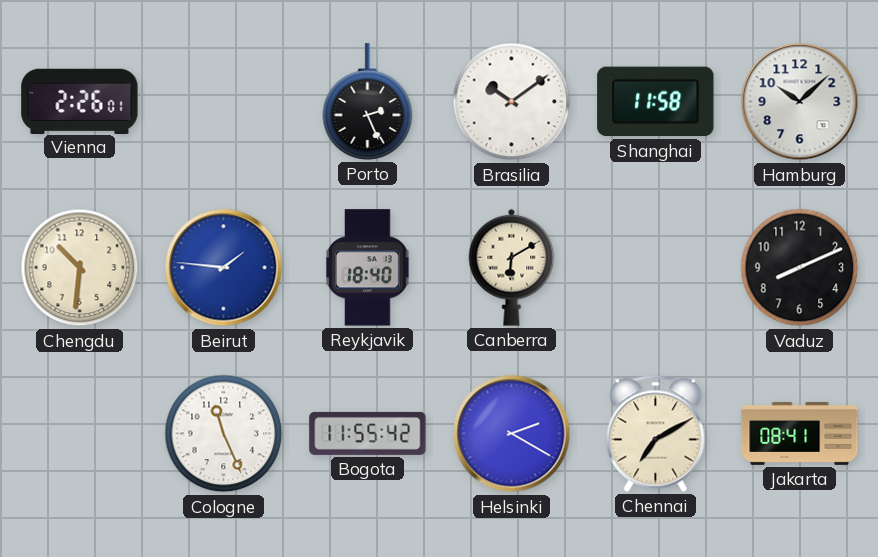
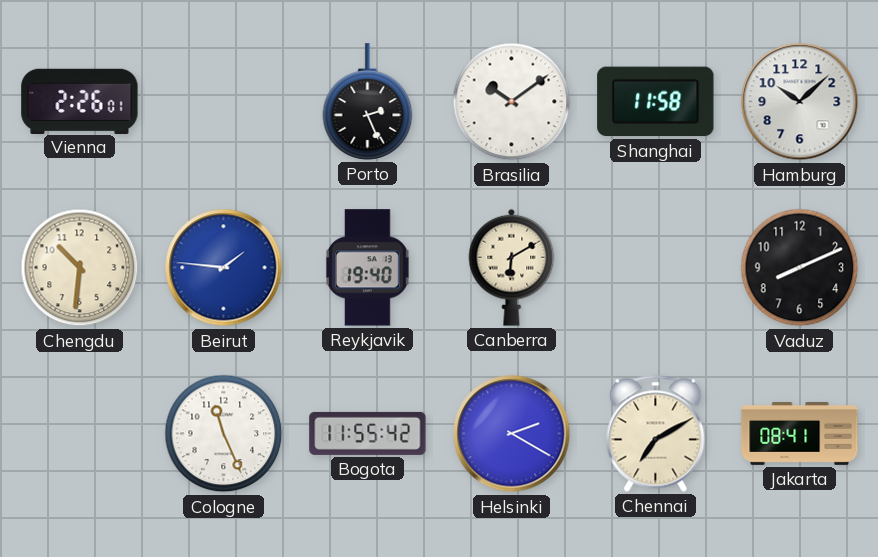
Reykjavik: 18:40 -> 19:40 (367, 268)
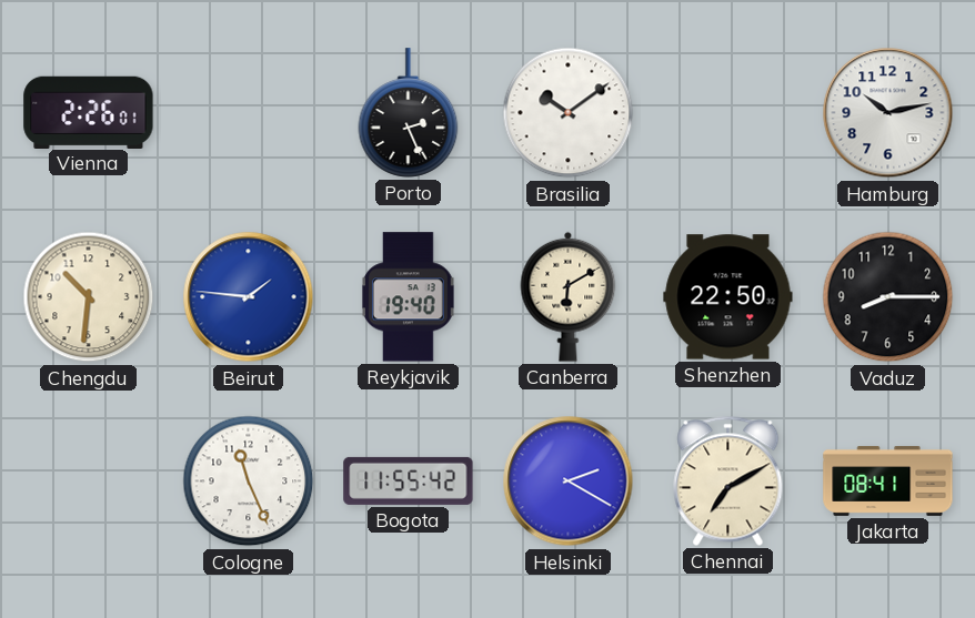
Shanghai: 11:58 -> none (656, 102)
Hamburg: 10:08 -> 10:13 (888, 113)
Shenzhen: none -> 22:50 (728, 297)
Vaduz: 8:11 -> 8:15 (888, 297)
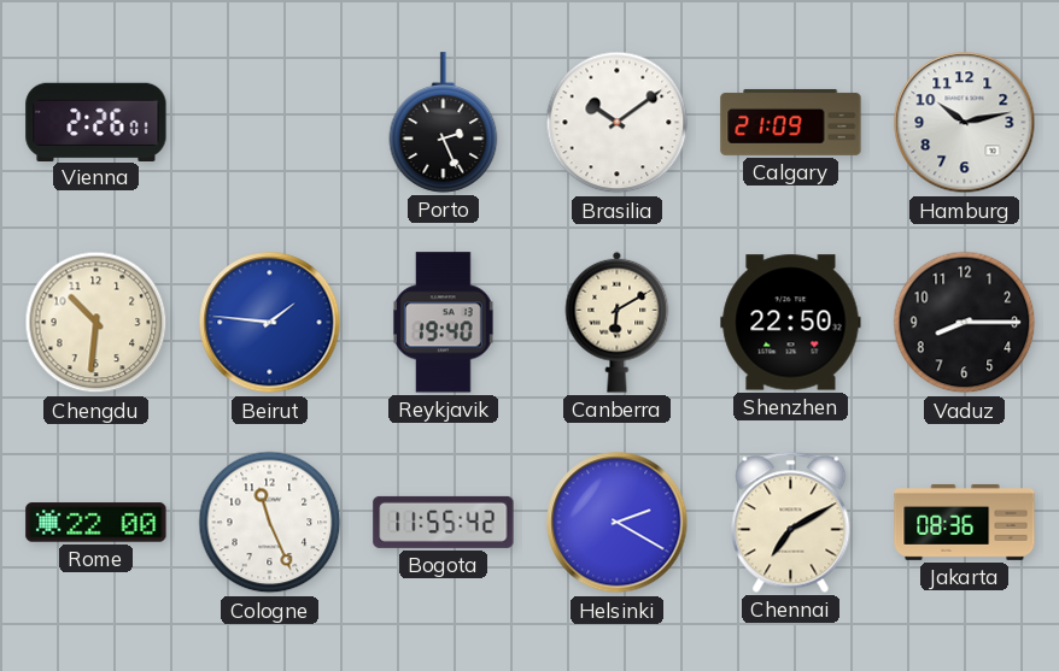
Calgary: none -> 21:09 (791, 122)
Rome: none -> 22:00 (96, 523)
Jakarta: 08:41 -> 08:36 (965, 522)
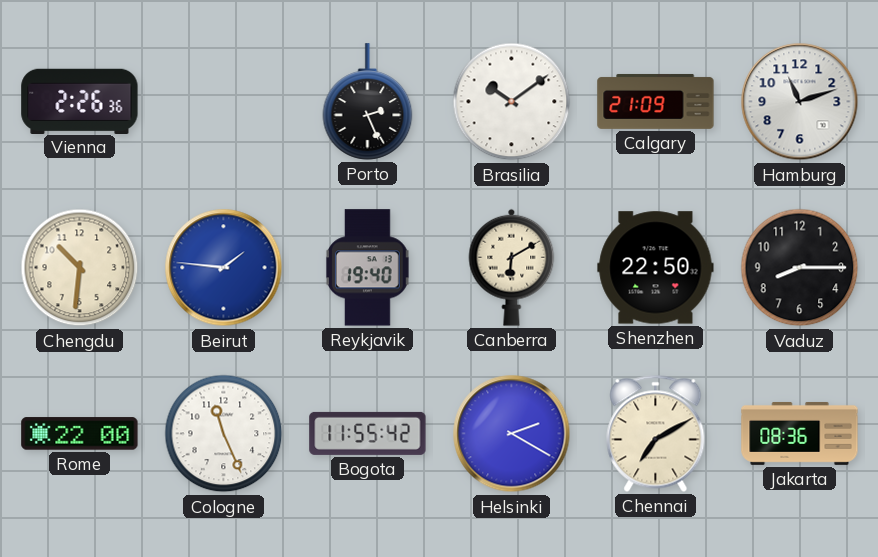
Vienna: 2:26:01 -> 2:26:36 (80, 101)
Hamburg: 10:13 -> 11:12 (800, 102)
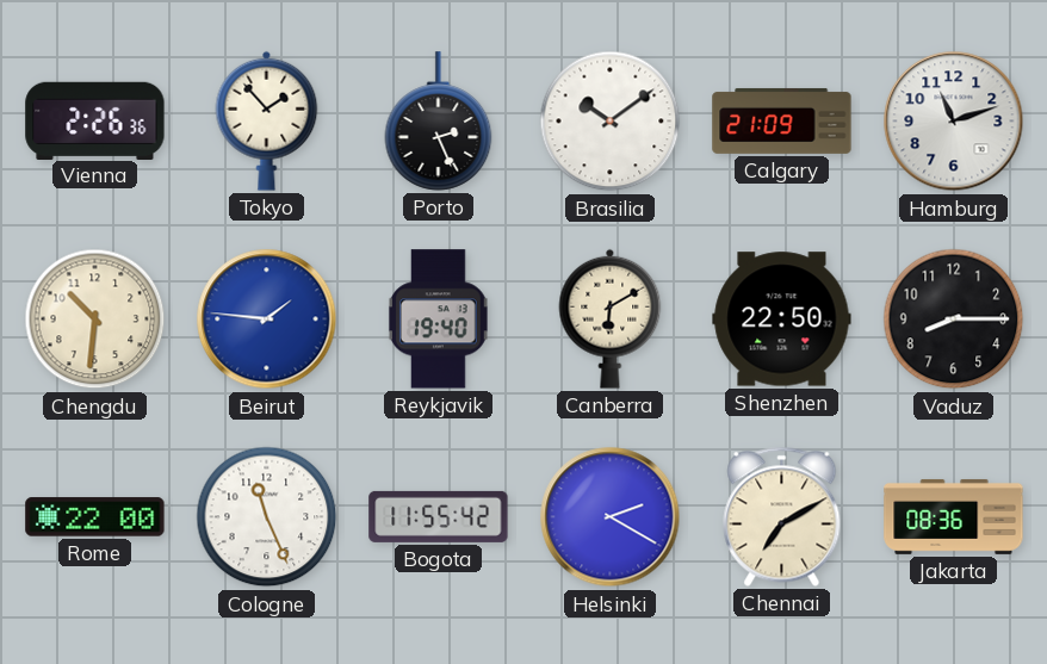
Tokyo: none -> 1:53 (267, 120)
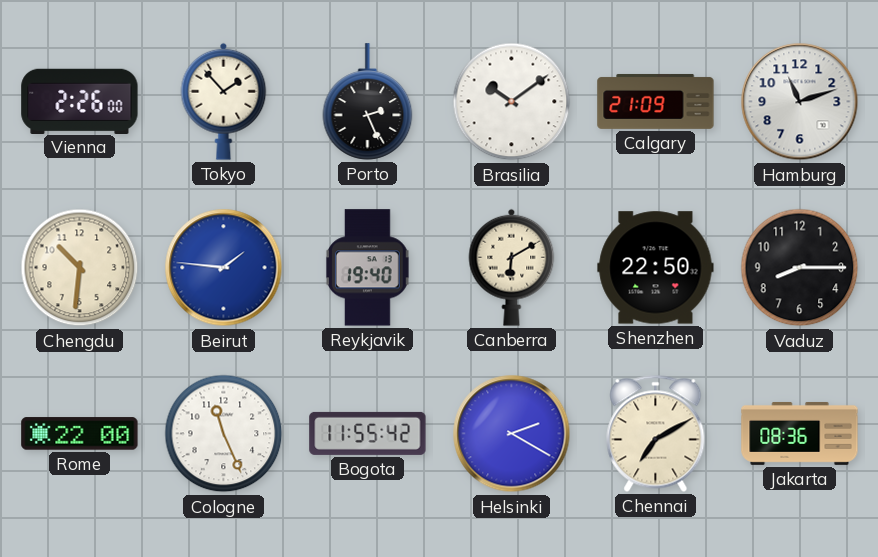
Vienna: 2:26:36 -> 2:26:00 (80, 101)
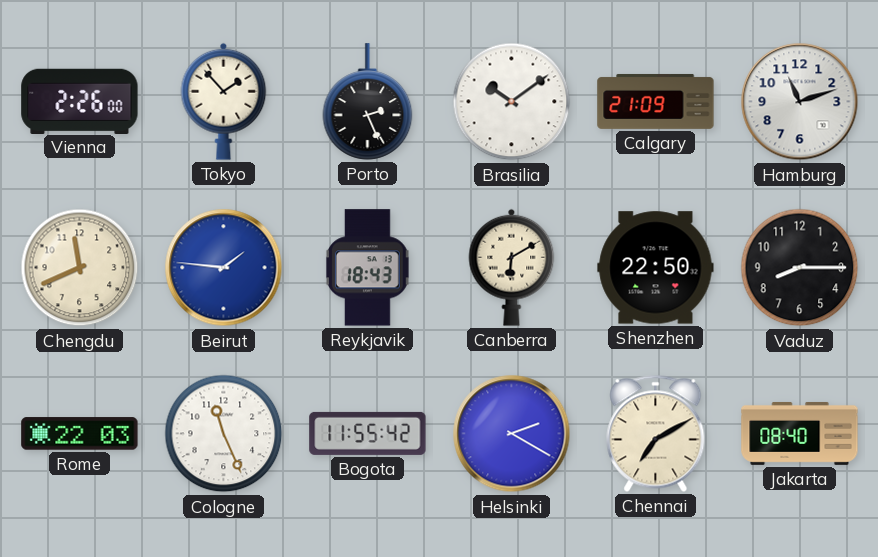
Chengdu: 10:31 -> 11:41 (80, 268)
Reykjavik: 19:40 -> 18:43 (367, 268)
Rome: 22:00 -> 22:03 (80, 434)
Jakarta: 08:36 -> 08:40 (800, 433)
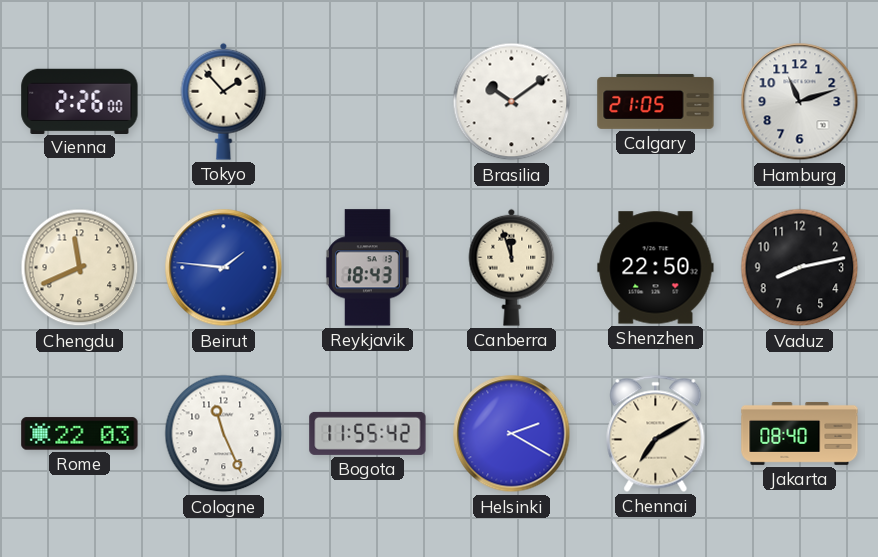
Porto: 2:26 -> none (368, 102)
Calgary: 21:09 -> 21:05 (656, 101)
Canberra: 6:10 -> 11:57 (512, 267)
Vaduz: 8:15 -> 8:13 (800, 268)
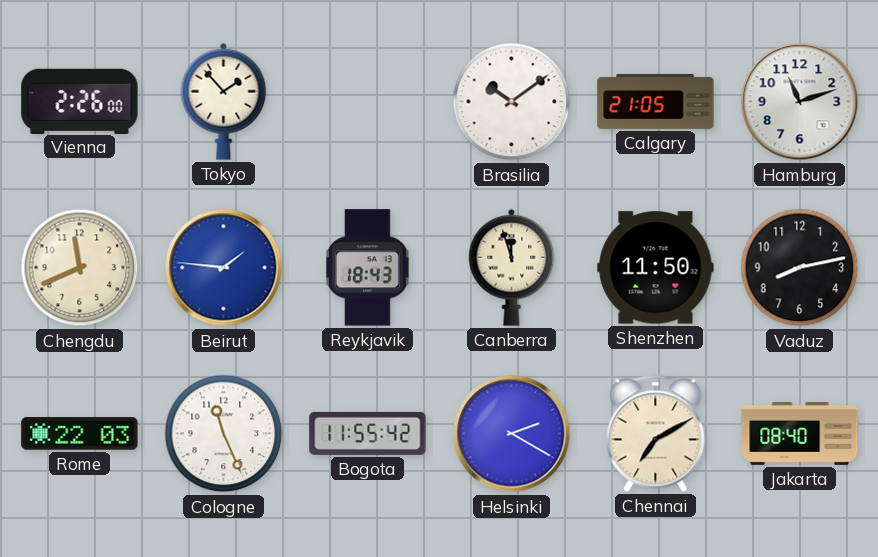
Shenzhen: 22:50 -> 11:50 (656, 268)
